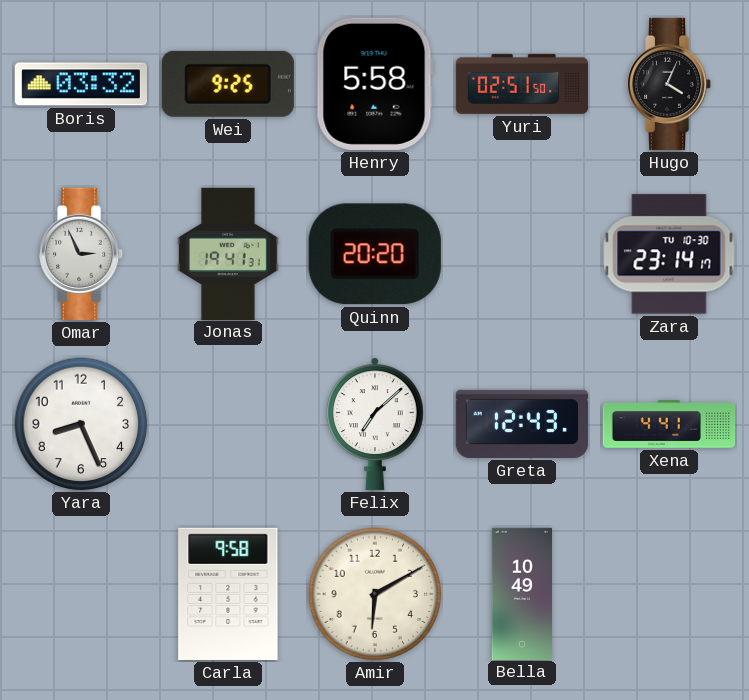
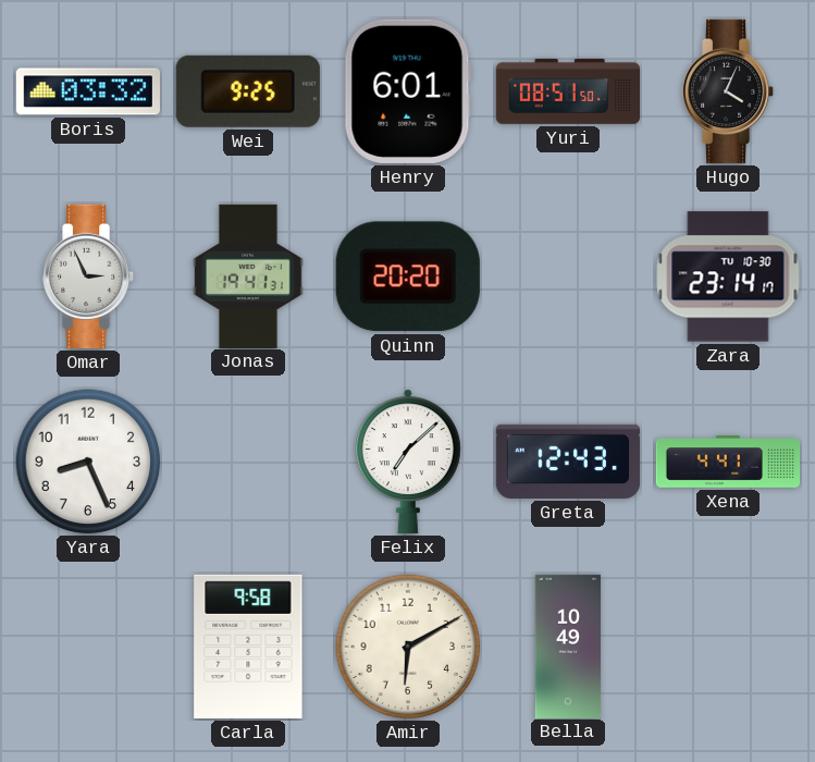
Henry: 5:58 -> 6:01 (408, 91)
Yuri: 02:51 -> 08:51 (567, 91)
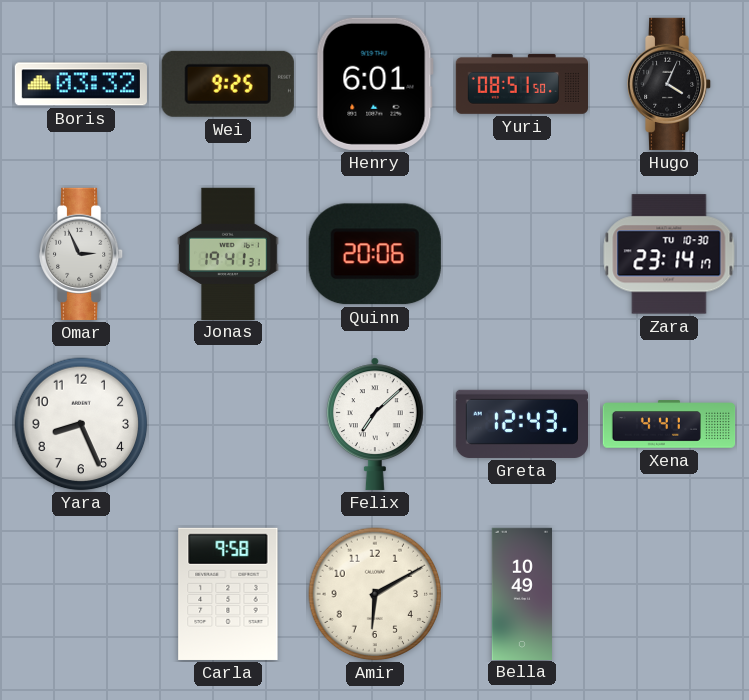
Quinn: 20:20 -> 20:06 (375, 254)
